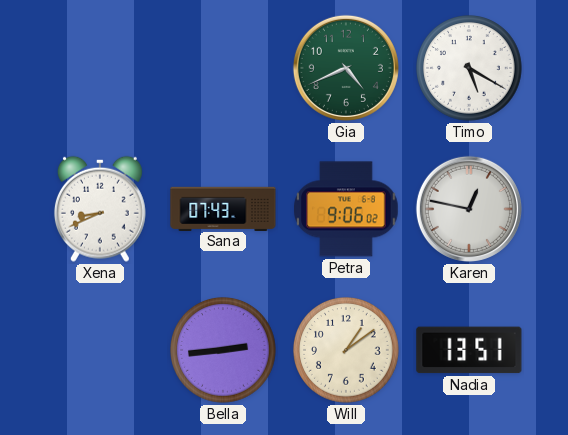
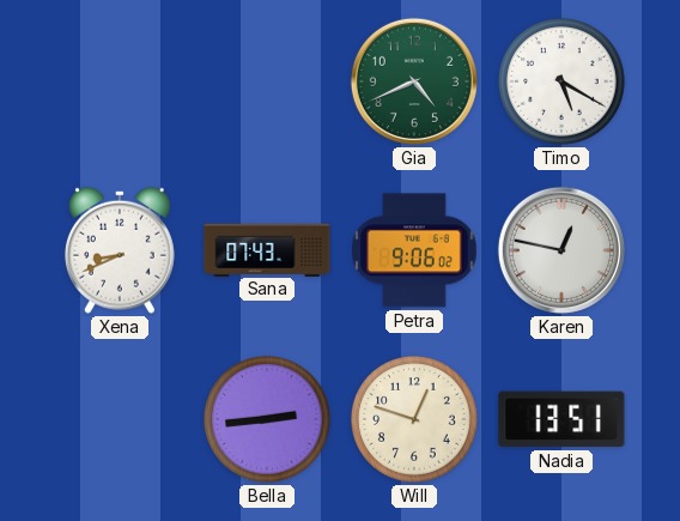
Will: 1:09 -> 12:48 (414, 419)
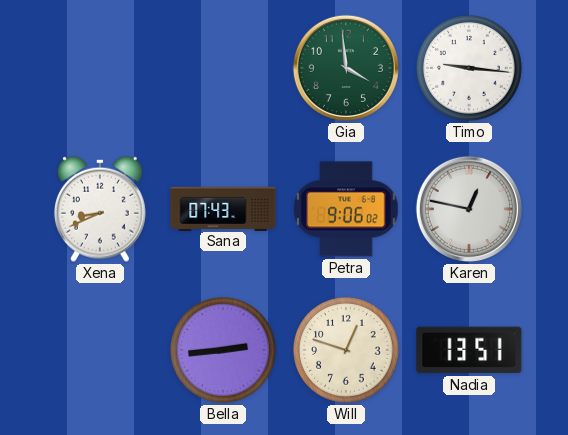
Gia: 4:41 -> 3:59 (346, 68)
Timo: 5:20 -> 9:16 (469, 68)
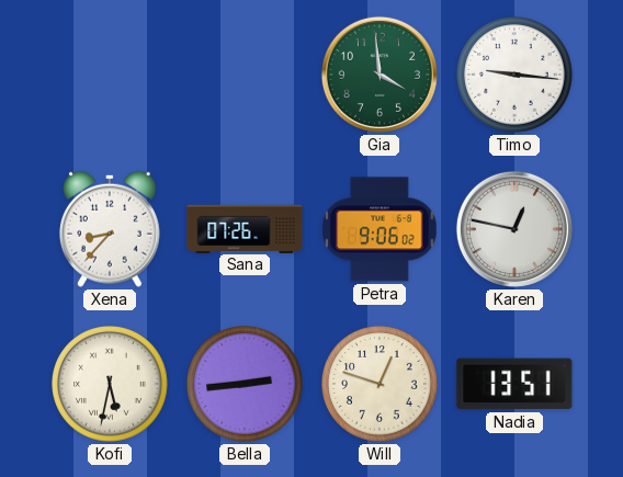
Xena: 8:41 -> 8:37 (110, 229)
Sana: 07:43 -> 07:26 (245, 228)
Kofi: none -> 5:32 (110, 384)
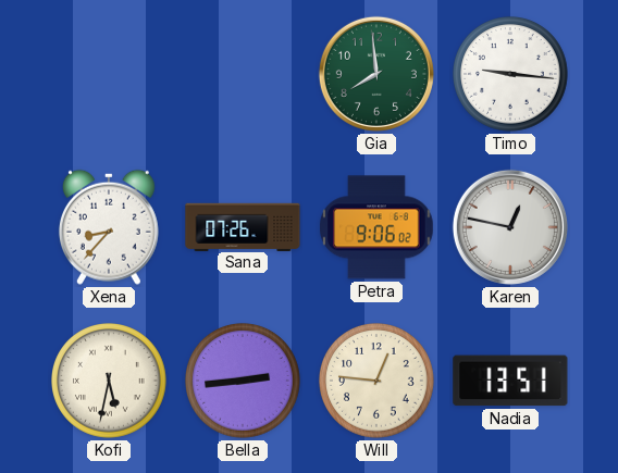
Gia: 3:59 -> 7:59 (376, 74)
Will: 12:48 -> 12:46 (376, 381)
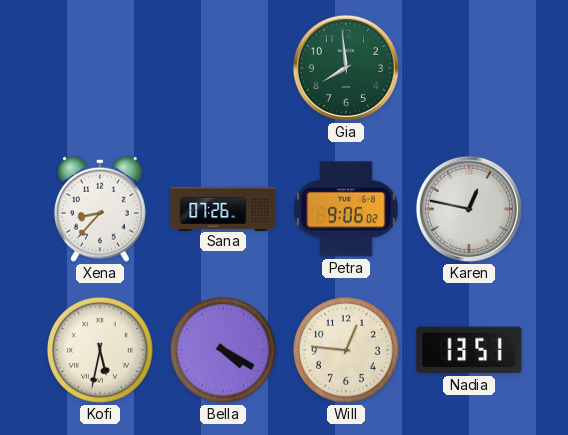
Timo: 9:16 -> none (510, 74)
Bella: 2:44 -> 4:20 (223, 350)
